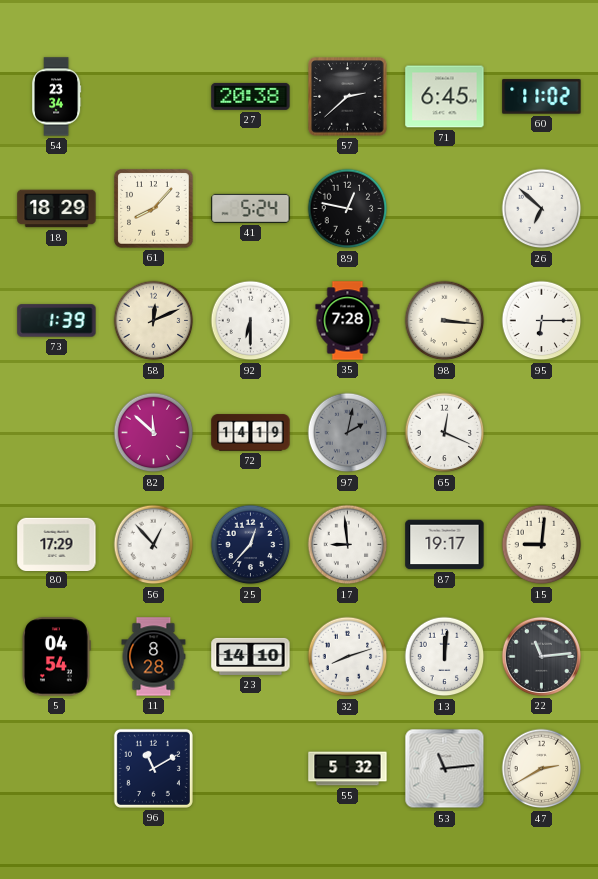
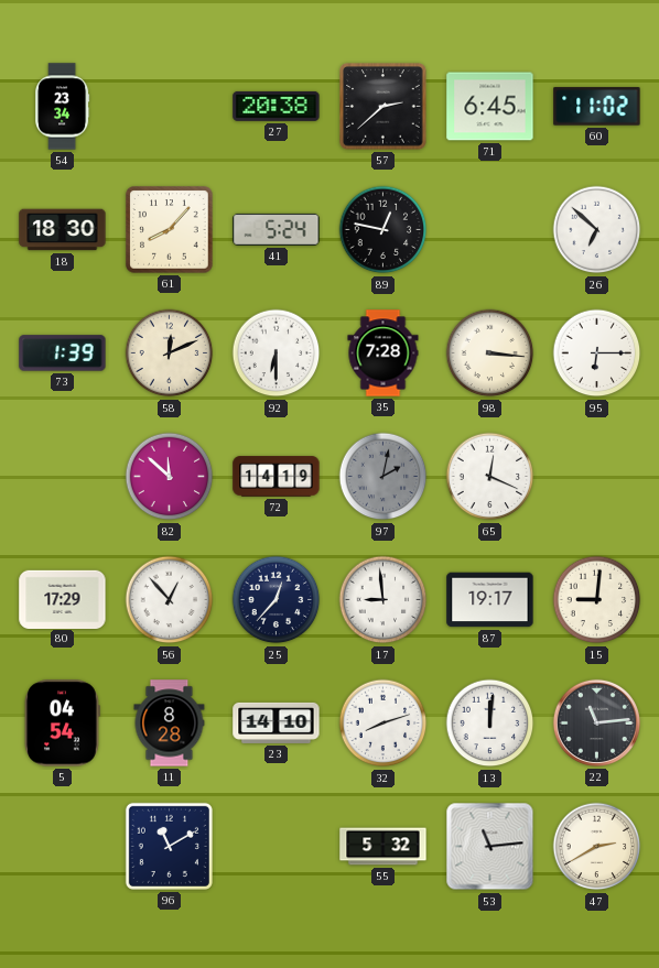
18: 18:29 -> 18:30 (63, 230)
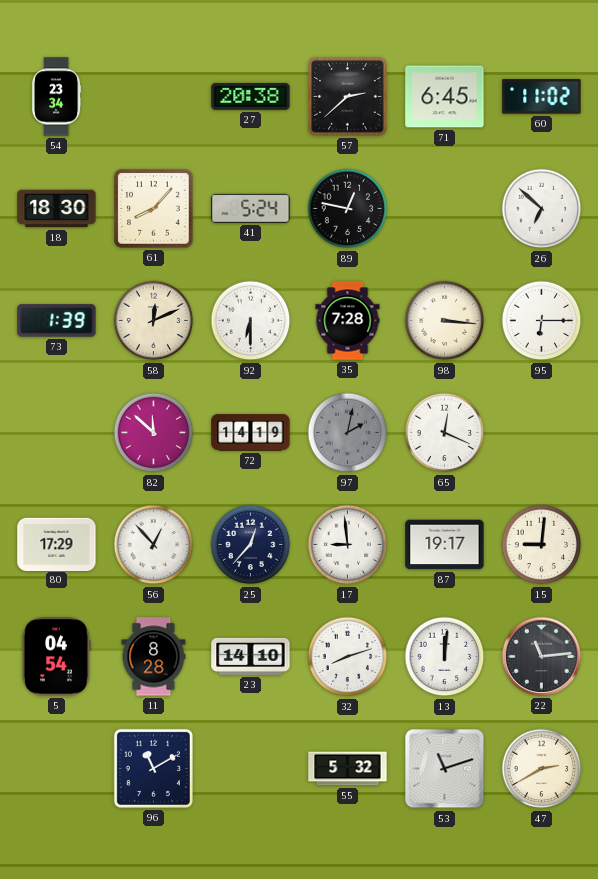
53: 11:14 -> 11:12 (445, 769)
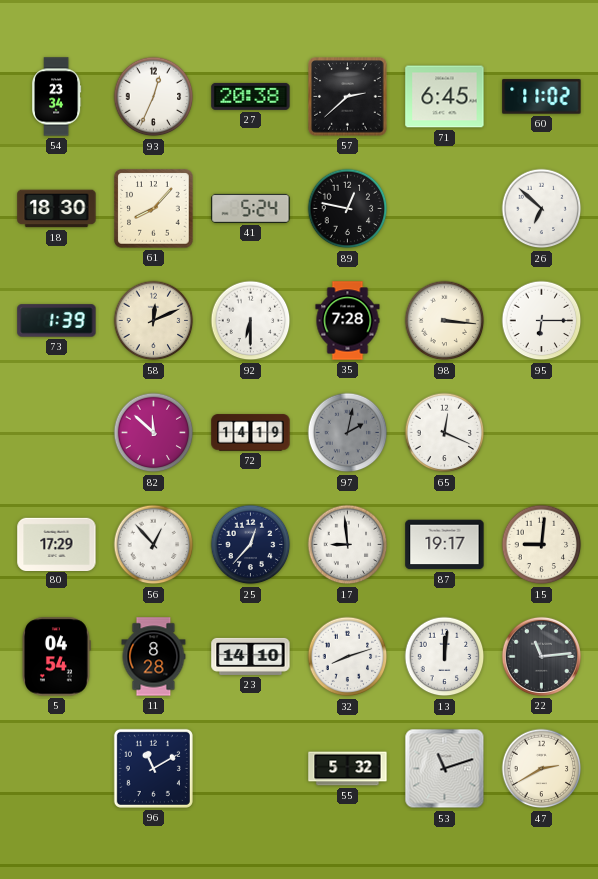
93: none -> 12:34 (154, 97)
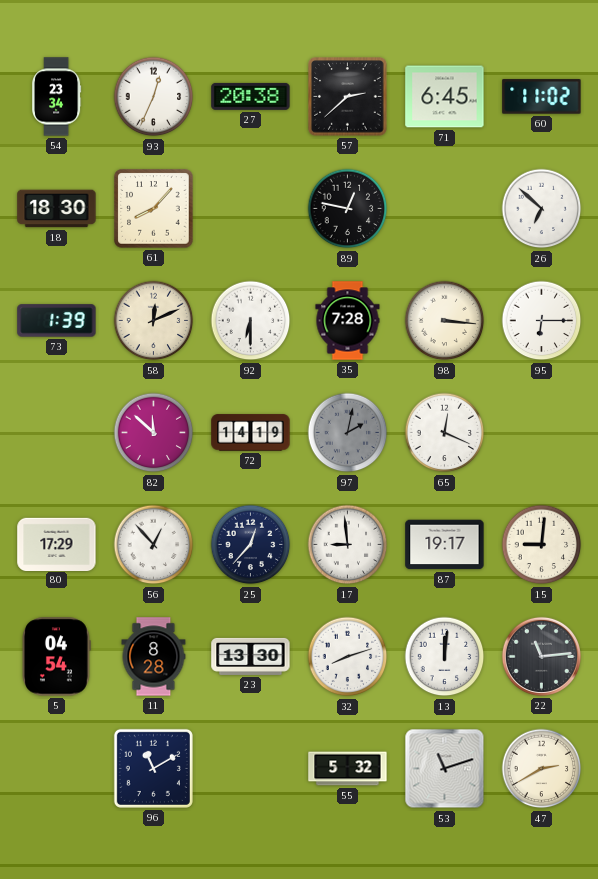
41: 5:24 -> none (251, 208)
23: 14:10 -> 13:30 (251, 656)
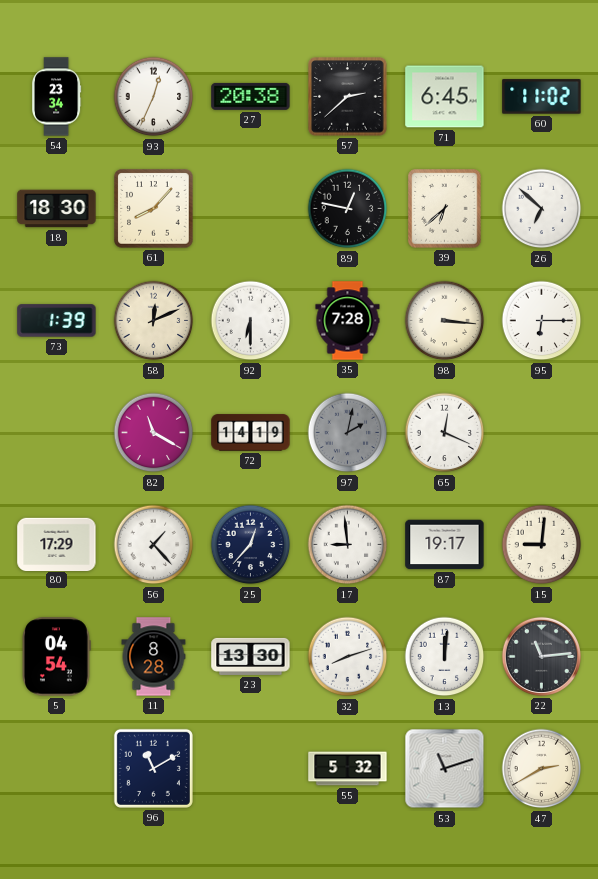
39: none -> 6:38 (445, 209)
82: 11:52 -> 11:20 (154, 433)
56: 12:53 -> 1:23 (154, 545)
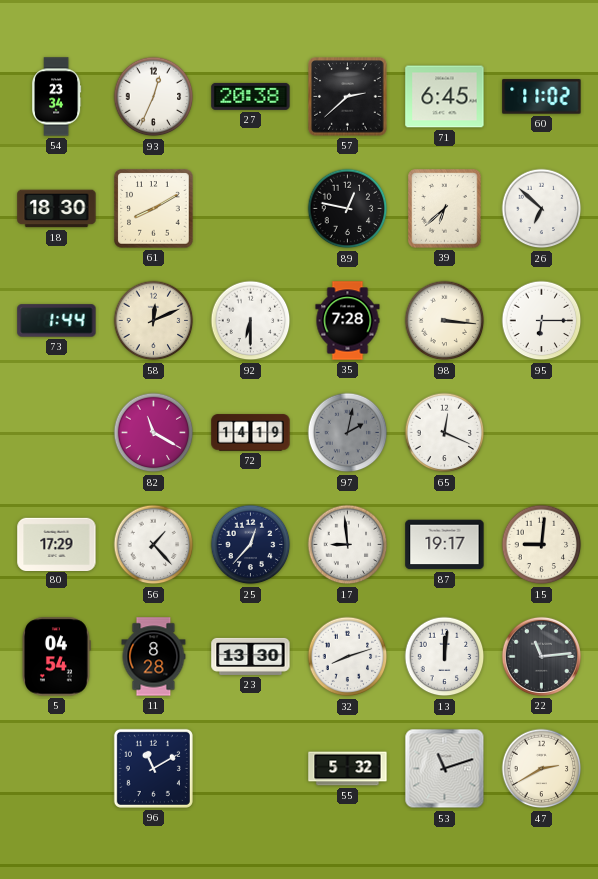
61: 8:07 -> 8:10 (154, 209)
73: 1:39 -> 1:44 (57, 321)
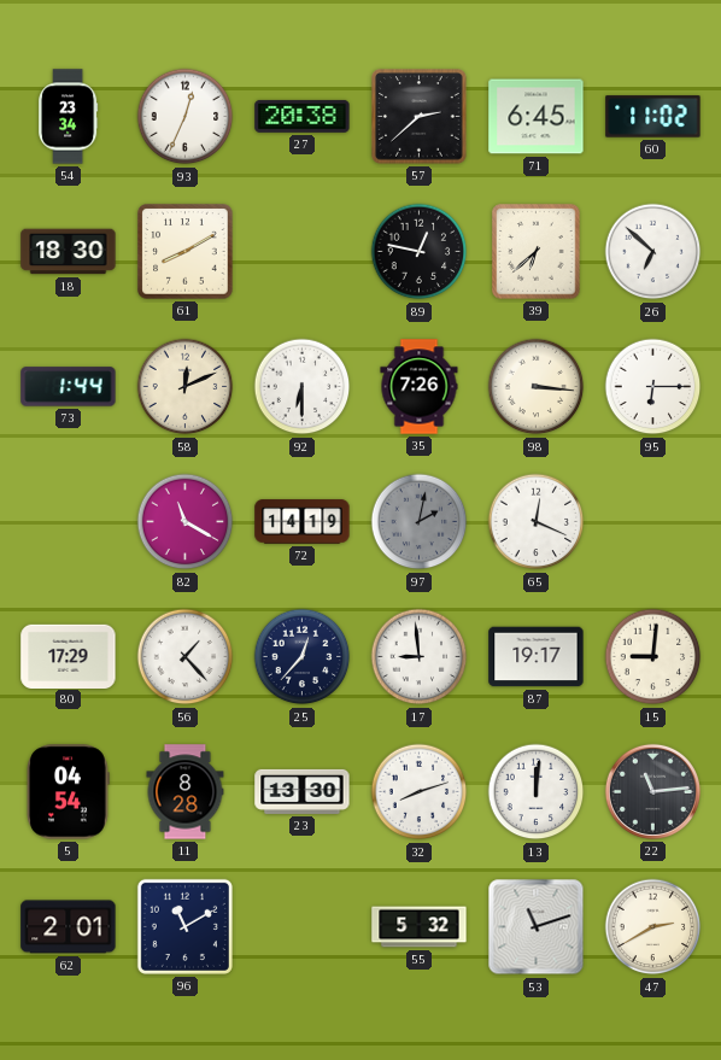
35: 7:28 -> 7:26 (420, 387)
62: none -> 2:01 (69, 927)
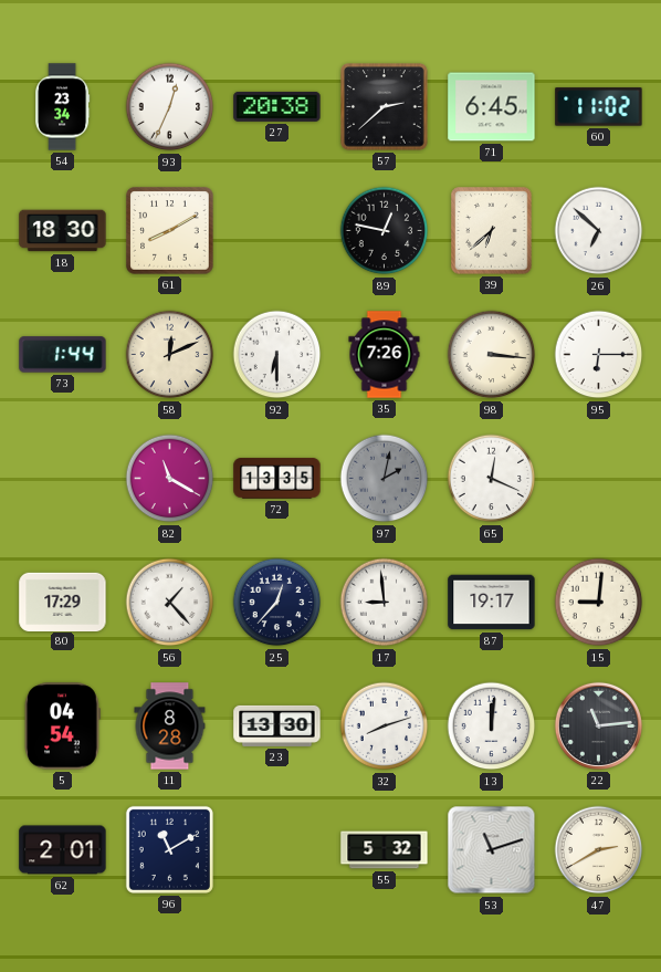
72: 14:19 -> 13:35 (277, 479)
